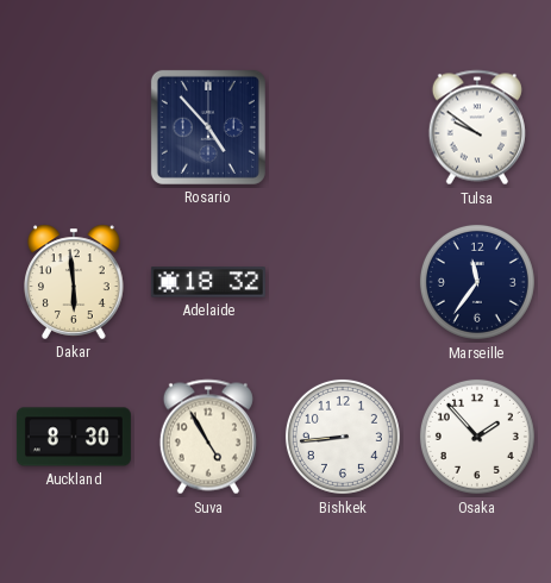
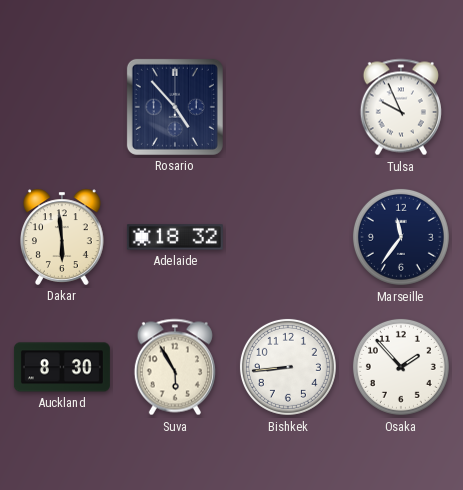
Tulsa: 9:51 -> 9:56 (401, 107)
Suva: 4:55 -> 5:55 (175, 367)
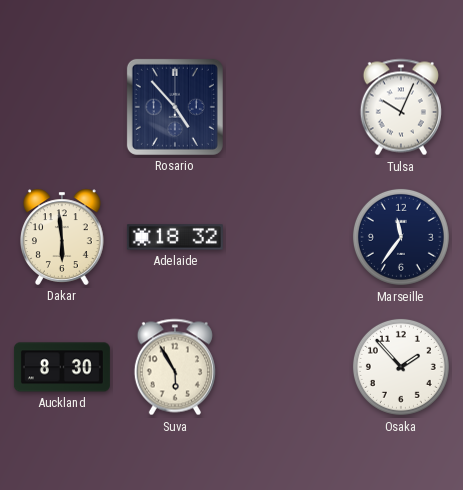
Tulsa: 9:56 -> 10:04 (401, 107)
Bishkek: 8:44 -> none (288, 367)
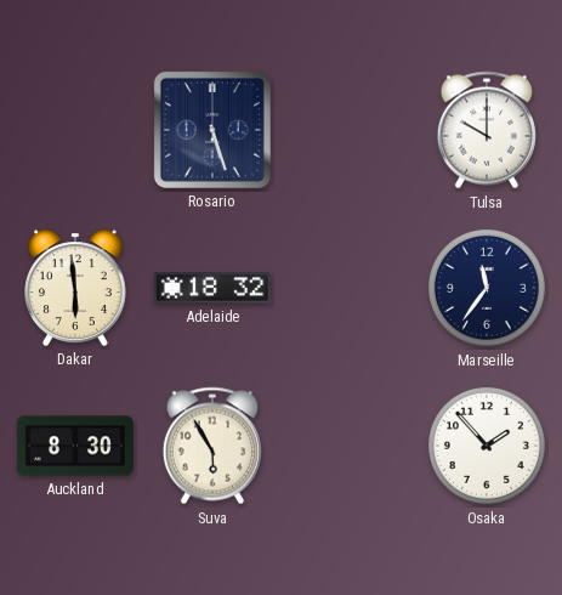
Rosario: 4:53 -> 5:27 (212, 130)
Tulsa: 10:04 -> 10:00 (487, 130)
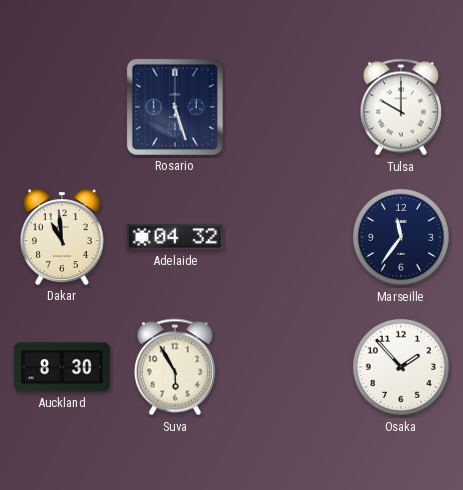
Dakar: 5:59 -> 10:59 (63, 237)
Adelaide: 18:32 -> 04:32 (175, 237)
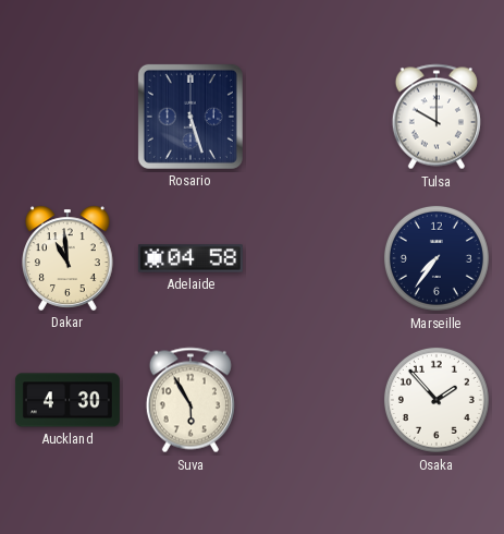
Adelaide: 04:32 -> 04:58 (190, 258)
Marseille: 11:36 -> 7:36 (437, 258)
Auckland: 8:30 -> 4:30 (67, 400)
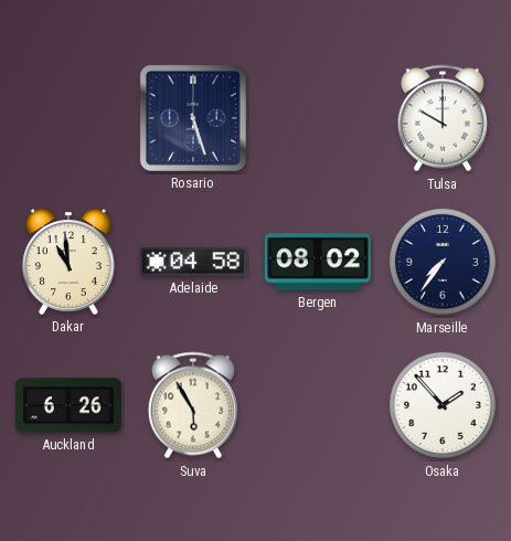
Bergen: none -> 08:02 (318, 262)
Auckland: 4:30 -> 6:26 (68, 405)
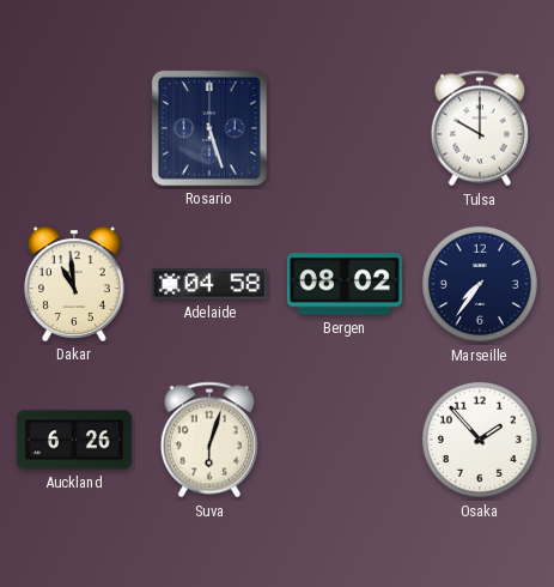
Suva: 5:55 -> 6:03 (209, 440)
